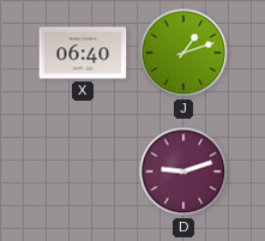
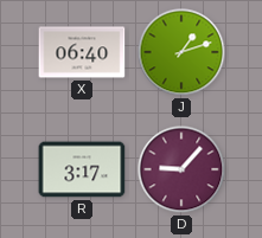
R: none -> 3:17 (82, 169)
D: 9:12 -> 9:07 (181, 169)
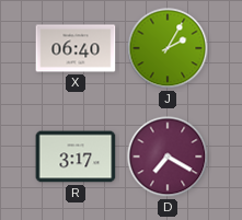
J: 1:12 -> 2:05 (168, 48)
D: 9:07 -> 7:20 (168, 157)
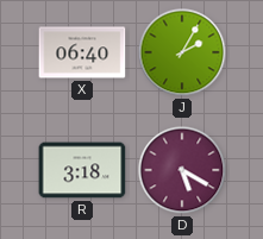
R: 3:17 -> 3:18 (82, 170)
D: 7:20 -> 5:20 (182, 170)
